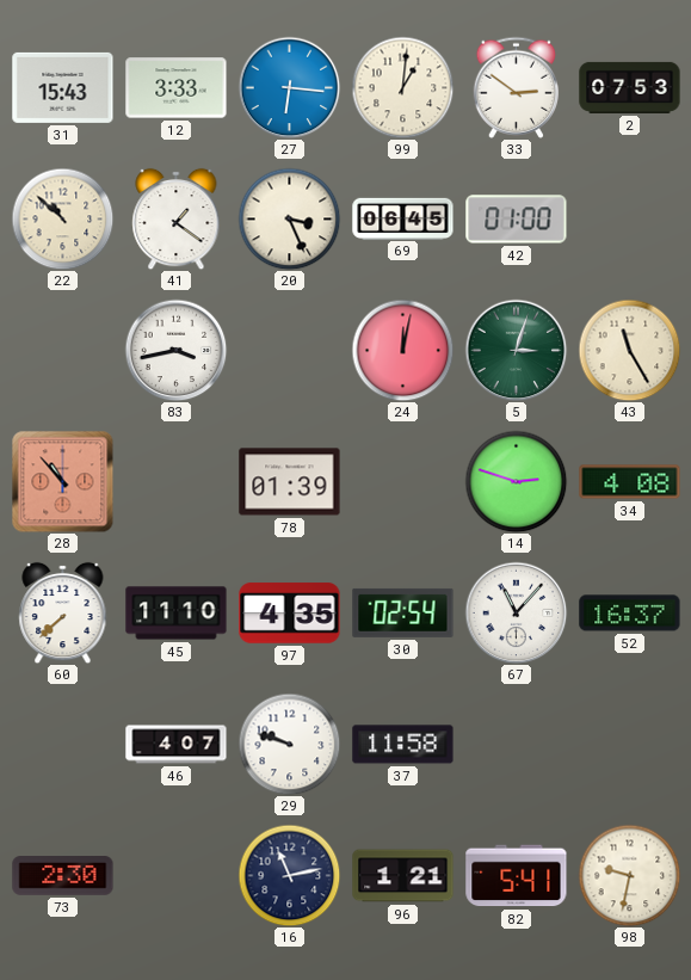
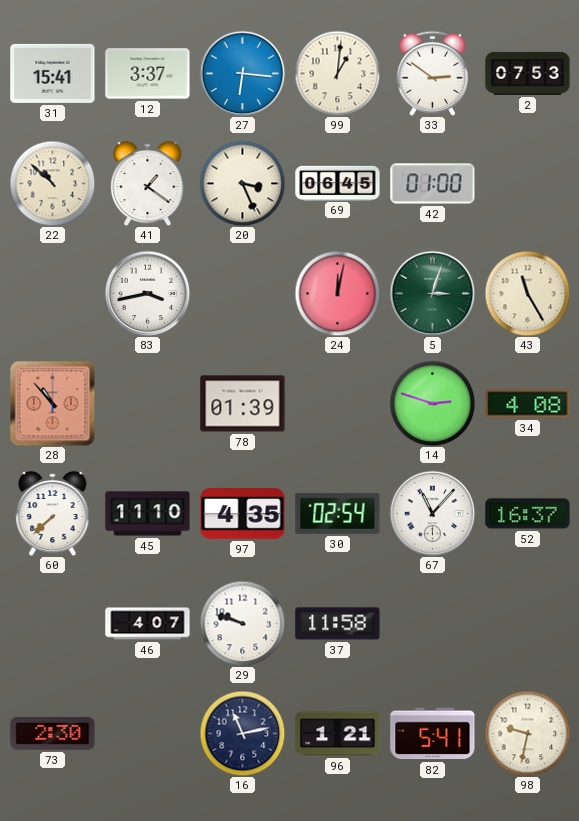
31: 15:43 -> 15:41 (53, 73)
12: 3:33 -> 3:37 (148, 74)
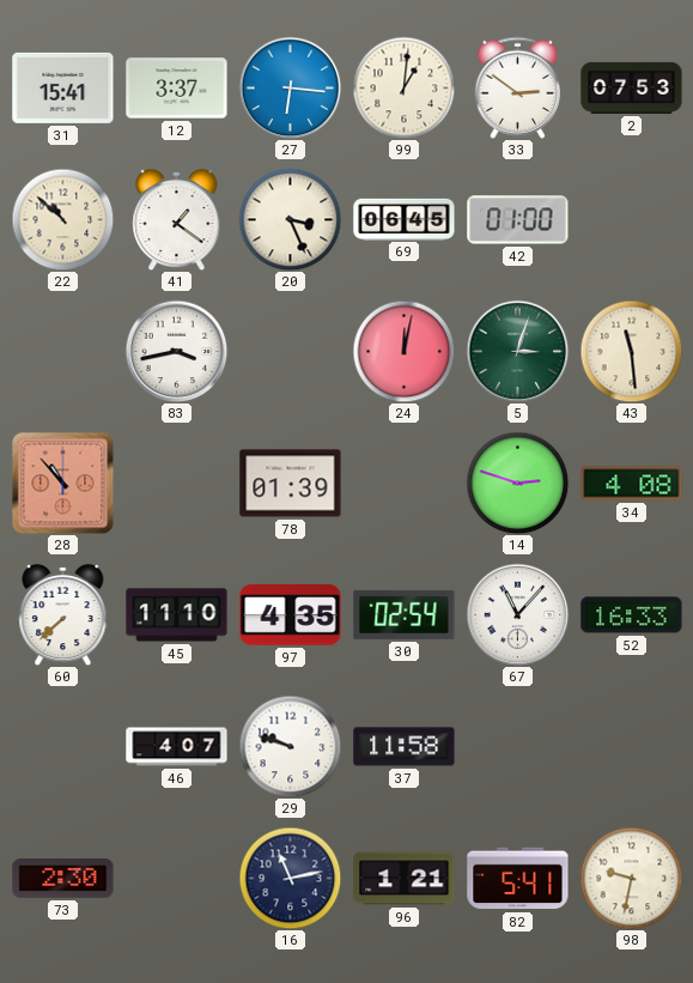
43: 11:25 -> 11:29 (631, 351)
52: 16:37 -> 16:33 (632, 615)
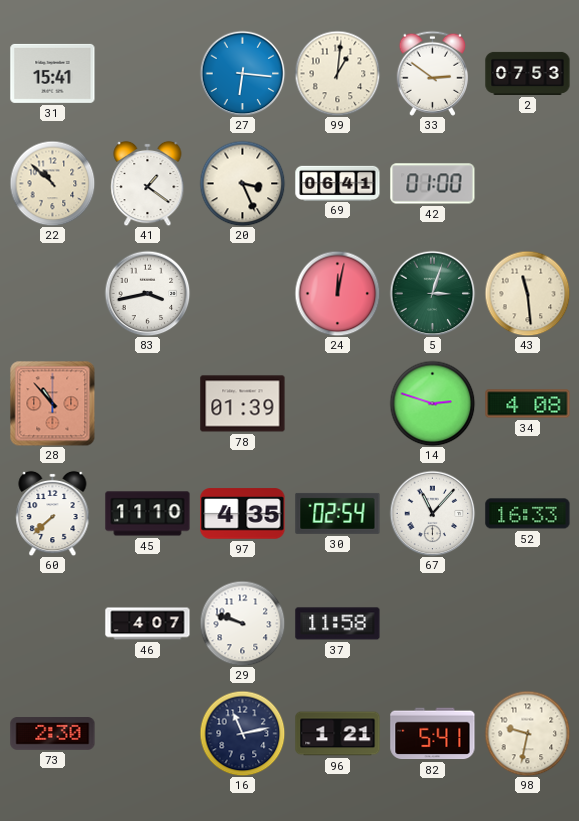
12: 3:37 -> none (177, 89)
69: 06:45 -> 06:41 (338, 183)
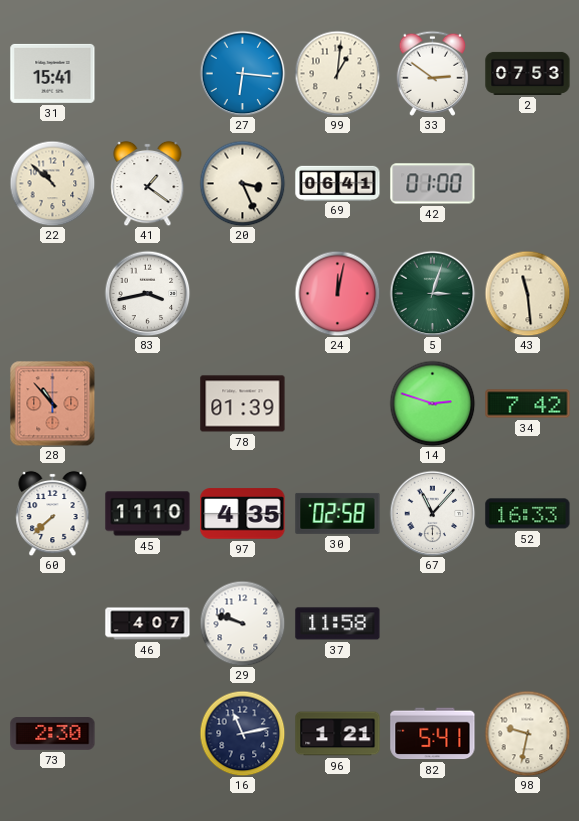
34: 4:08 -> 7:42 (528, 404)
30: 02:54 -> 02:58 (338, 513)
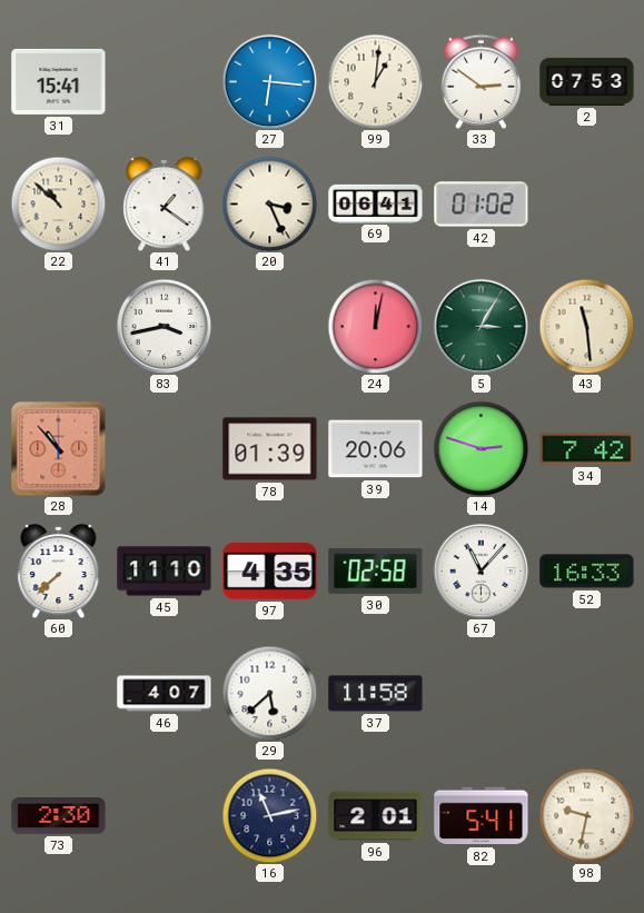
42: 01:00 -> 01:02 (482, 205)
5: 3:03 -> 3:05 (480, 326)
39: none -> 20:06 (376, 449)
29: 9:48 -> 5:38 (269, 693)
96: 1:21 -> 2:01 (376, 816)
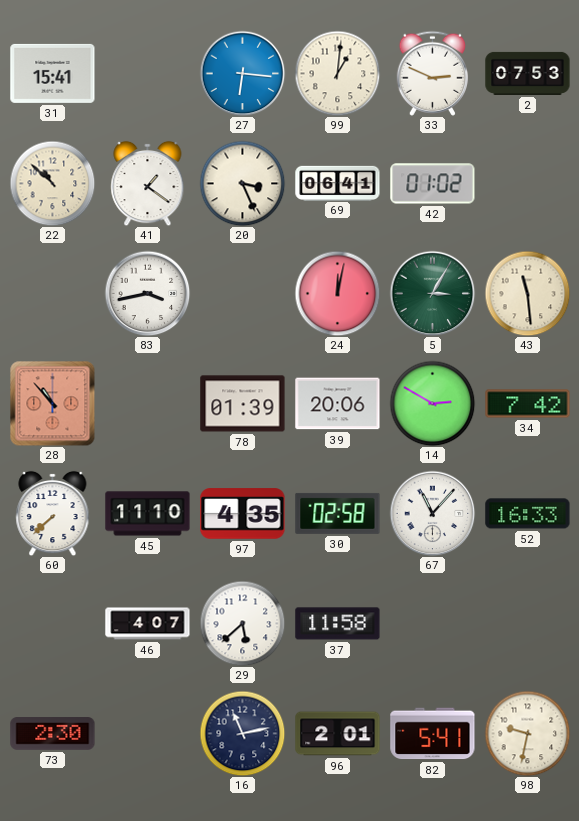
33: 2:51 -> 2:49 (433, 73)
14: 2:48 -> 2:50 (432, 403)
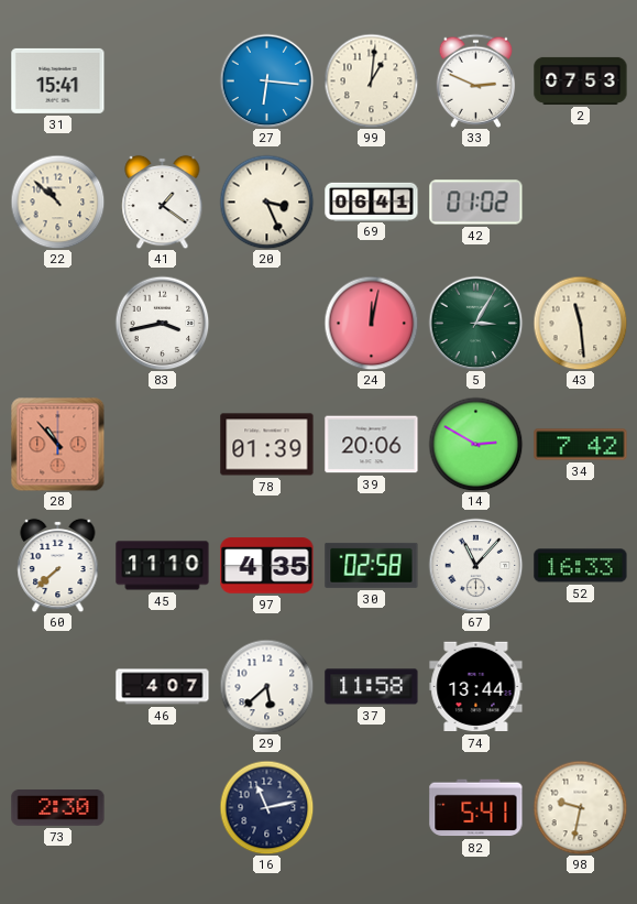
74: none -> 13:44 (476, 687)
96: 2:01 -> none (338, 734)
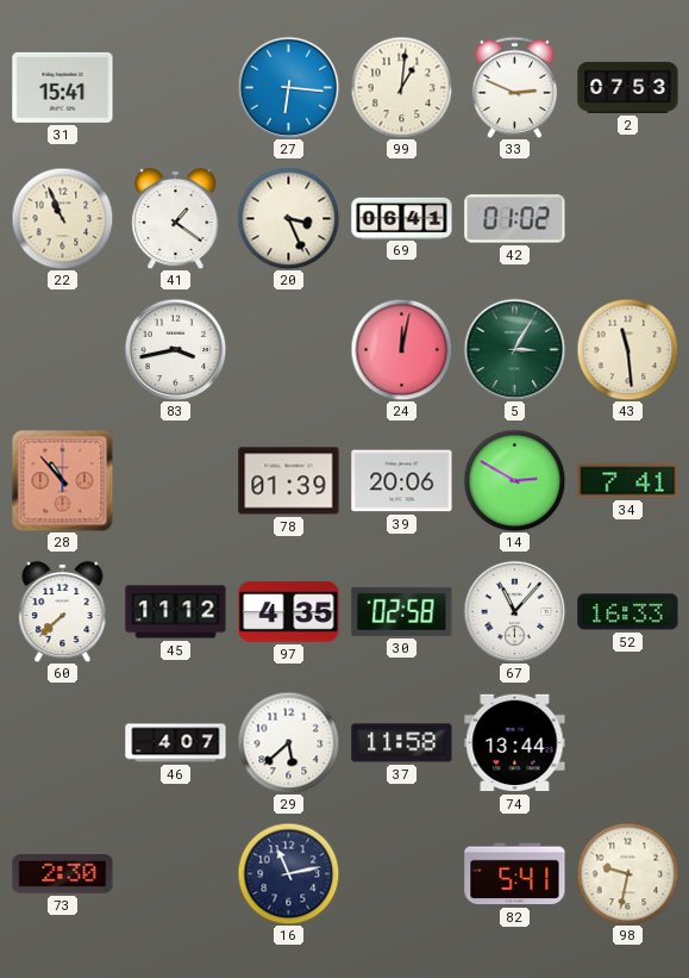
22: 10:52 -> 10:56 (62, 218)
34: 7:42 -> 7:41 (628, 481)
45: 11:10 -> 11:12 (176, 612)
